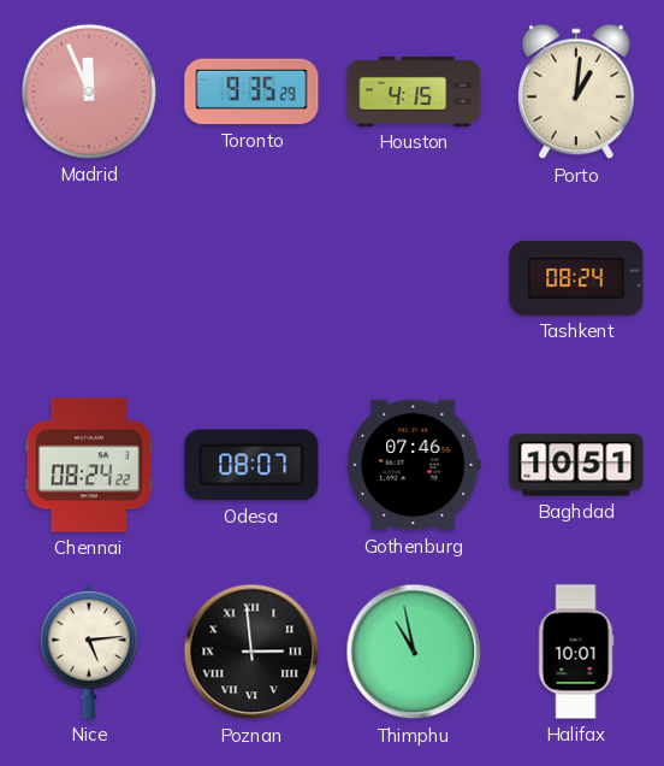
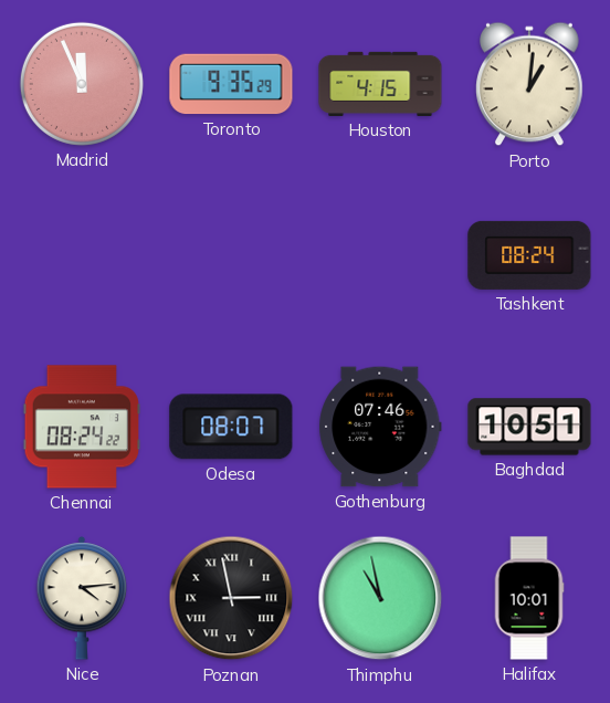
Nice: 5:14 -> 4:14 (82, 599)
Poznan: 2:59 -> 2:58 (231, 598)
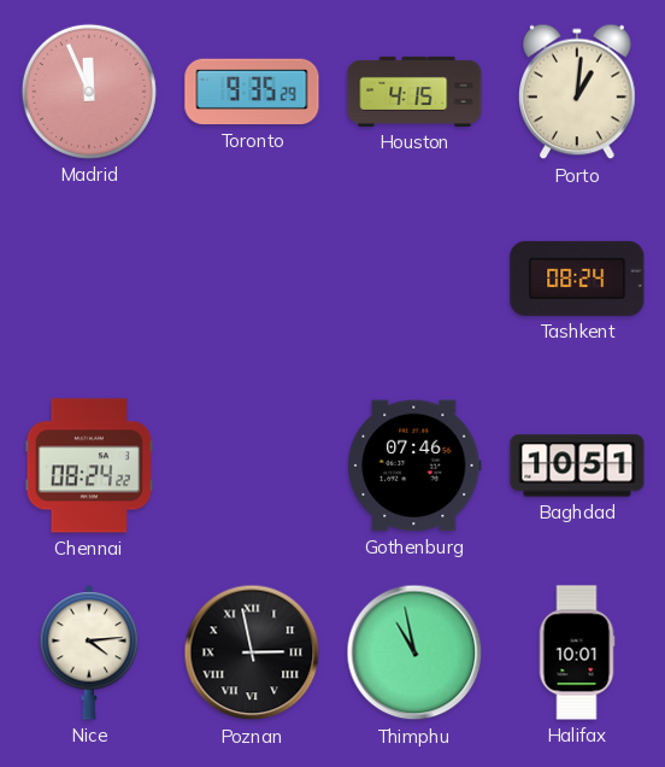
Odesa: 08:07 -> none (231, 427)
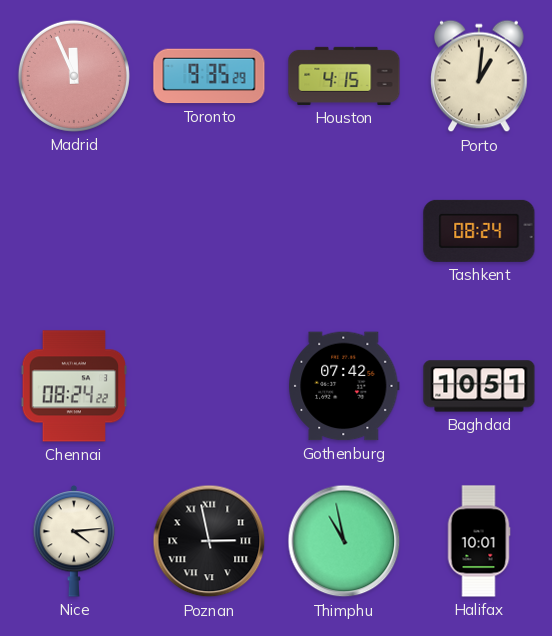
Gothenburg: 07:46 -> 07:42 (344, 386)
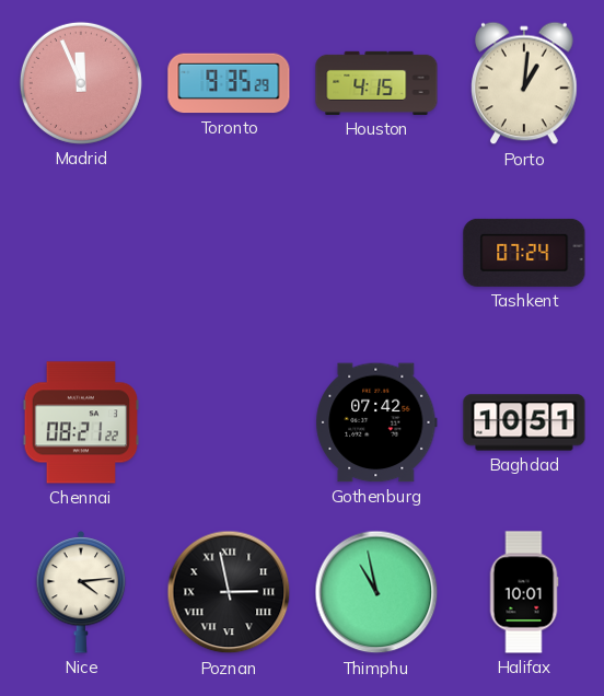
Tashkent: 08:24 -> 07:24 (524, 253)
Chennai: 08:24 -> 08:21 (81, 422)
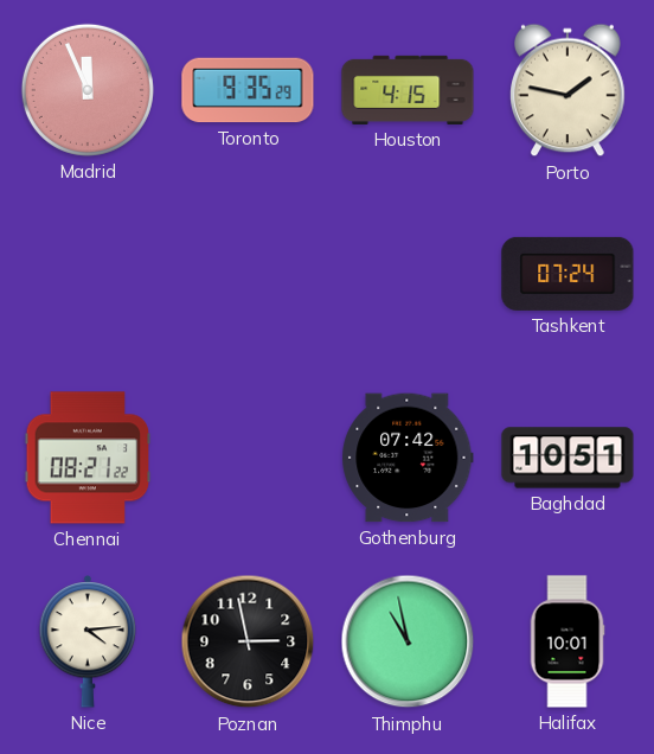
Porto: 1:01 -> 1:47 (569, 90)
Poznan numerals: Roman -> Arabic (248, 641)
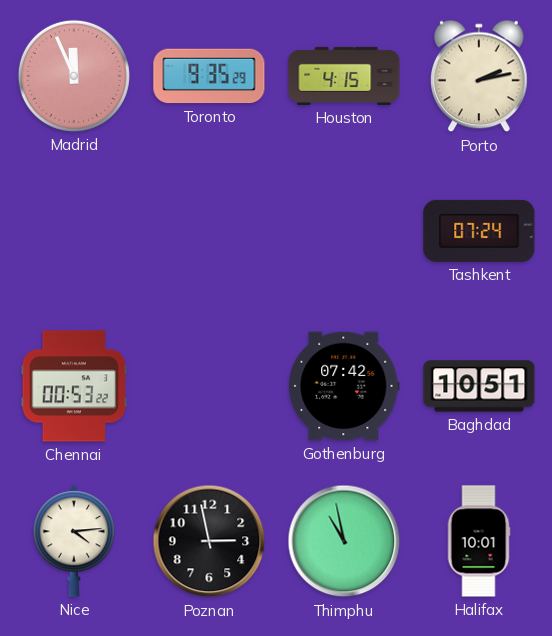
Porto: 1:47 -> 2:13 (480, 76)
Chennai: 08:21 -> 00:53 (74, 386)
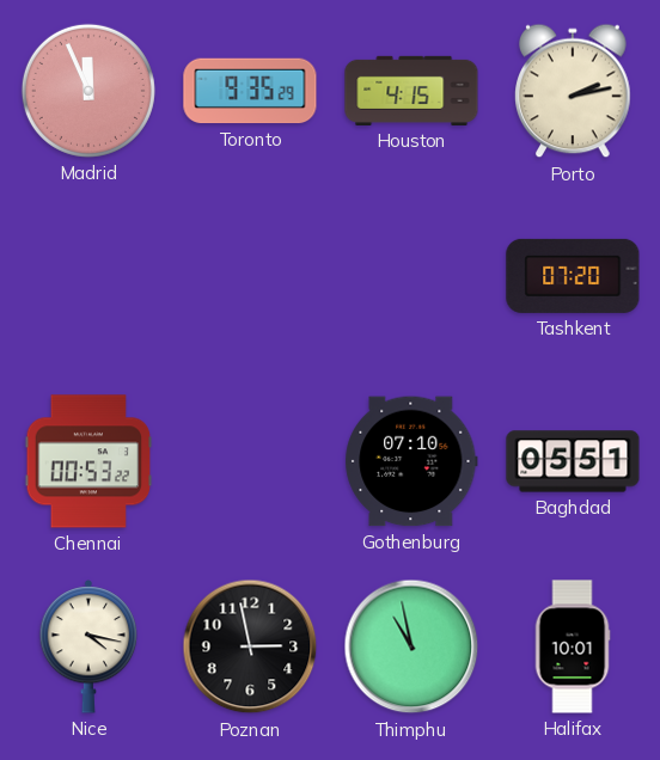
Tashkent: 07:24 -> 07:20 (573, 276)
Gothenburg: 07:42 -> 07:10 (411, 461)
Baghdad: 10:51 -> 05:51 (573, 461)
Nice: 4:14 -> 4:17 (88, 648)
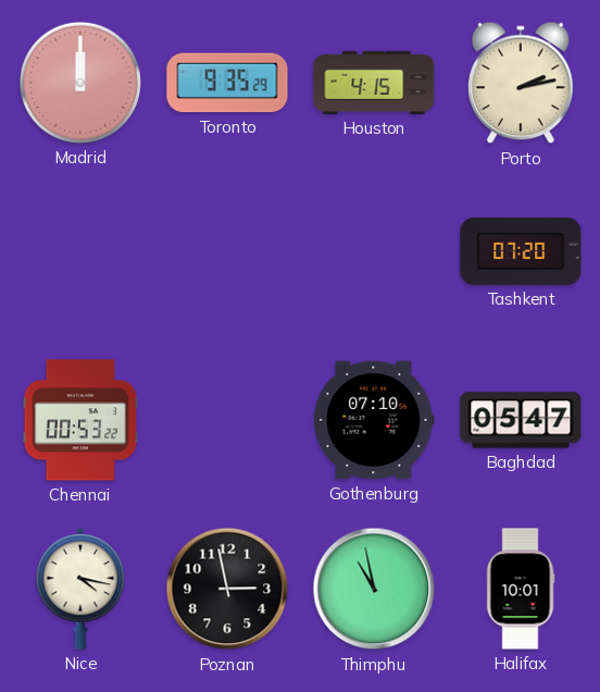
Madrid: 11:56 -> 12:00 (80, 83)
Baghdad: 05:51 -> 05:47 (521, 420)
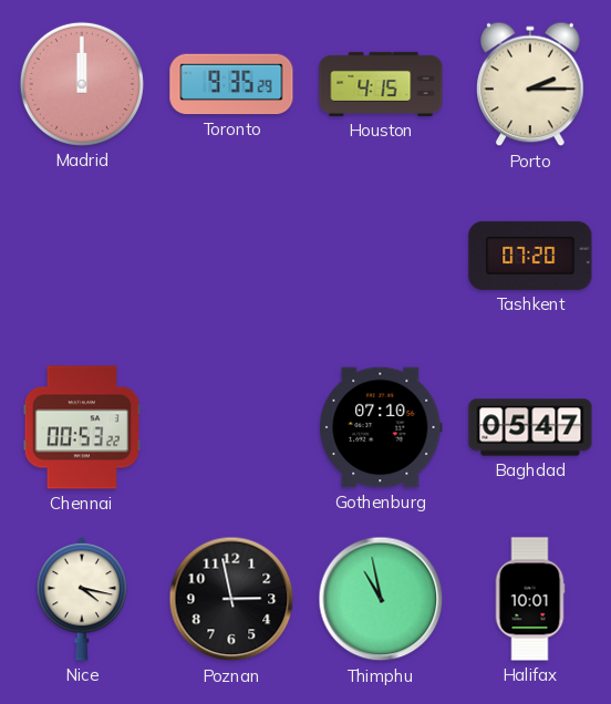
Porto: 2:13 -> 2:15 (531, 84)
